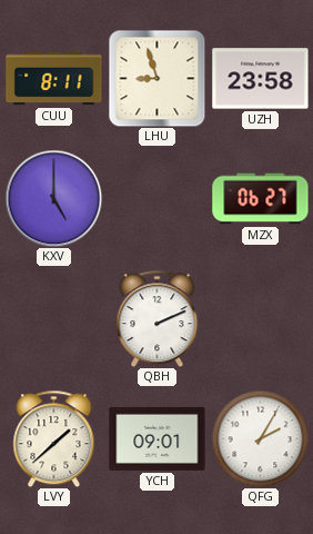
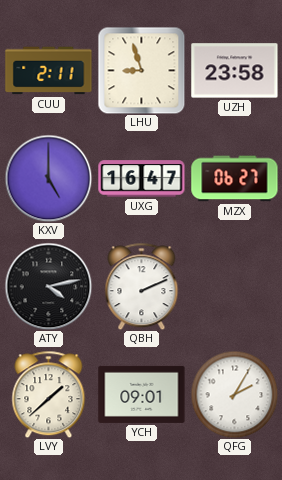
CUU: 8:11 -> 2:11 (49, 71)
UXG: none -> 16:47 (142, 179)
ATY: none -> 4:13 (48, 286)
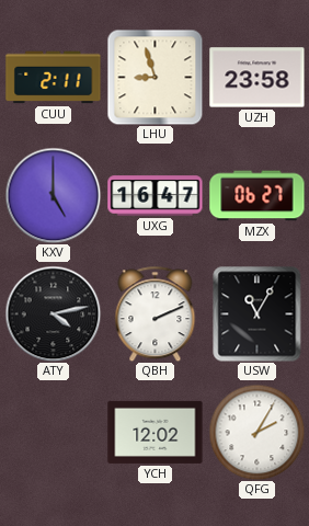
USW: none -> 11:05 (257, 313)
LVY: 1:38 -> none (49, 394)
YCH: 09:01 -> 12:02 (156, 432)
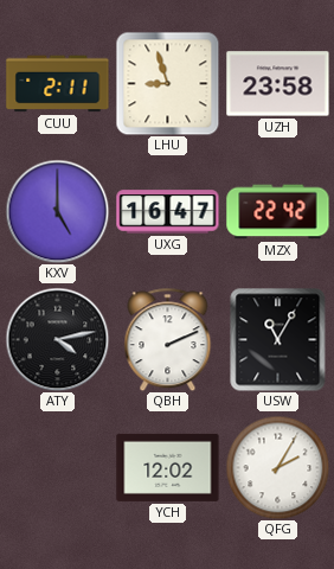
MZX: 06:27 -> 22:42 (278, 212)
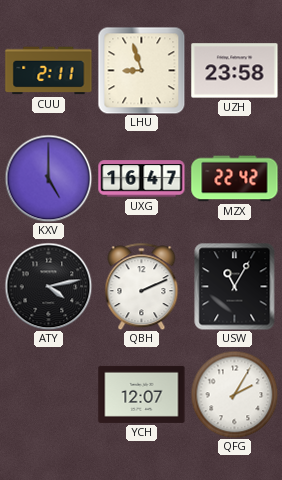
YCH: 12:02 -> 12:07 (142, 394)
